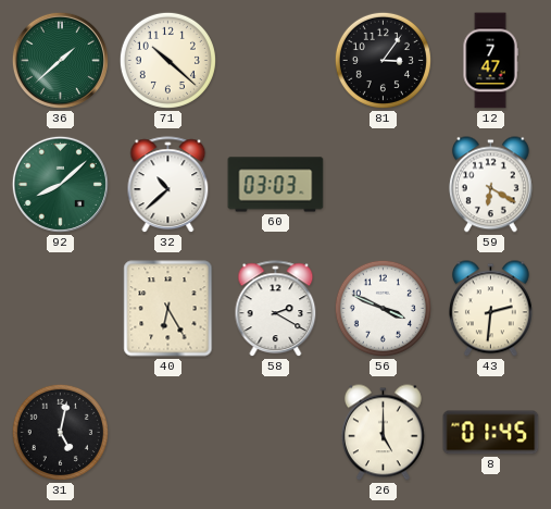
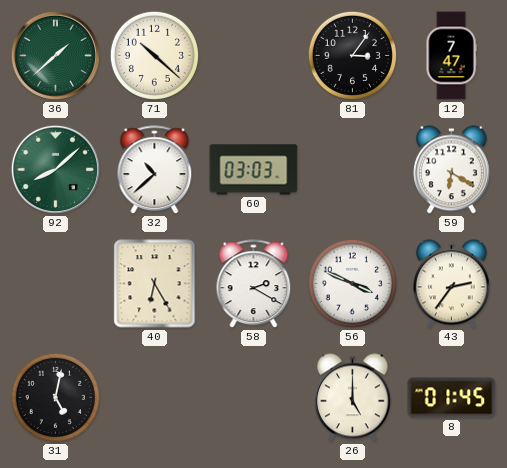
43: 2:31 -> 2:36 (451, 284)
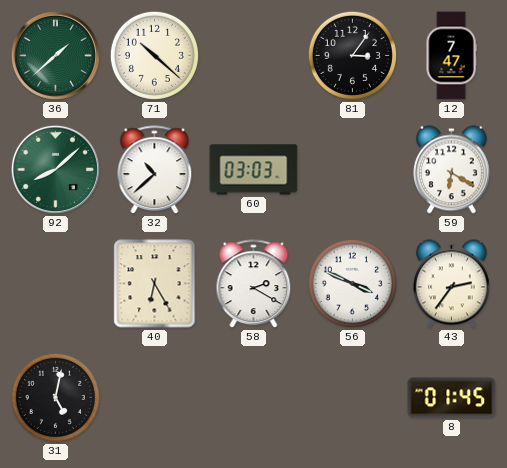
26: 5:00 -> none (352, 398)
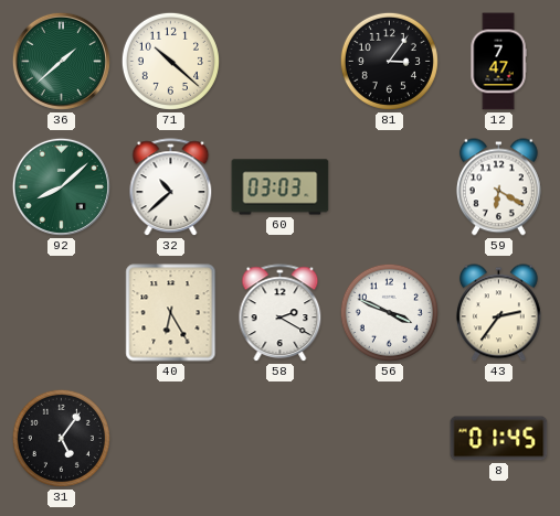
31: 5:02 -> 5:06 (61, 438)
